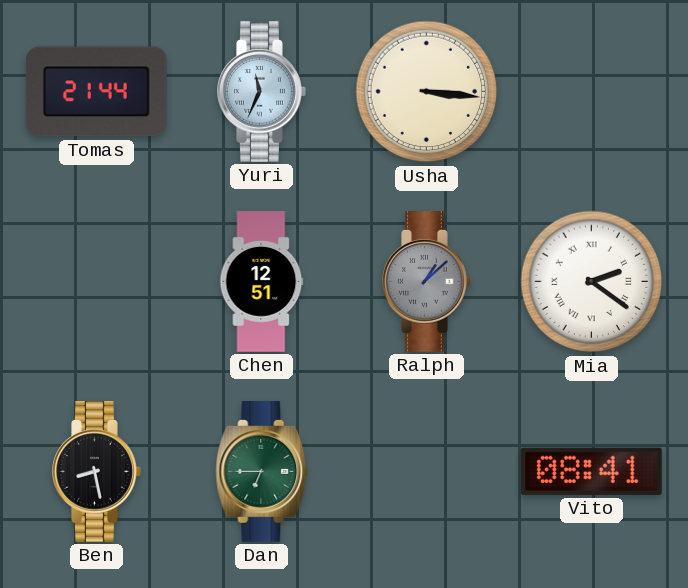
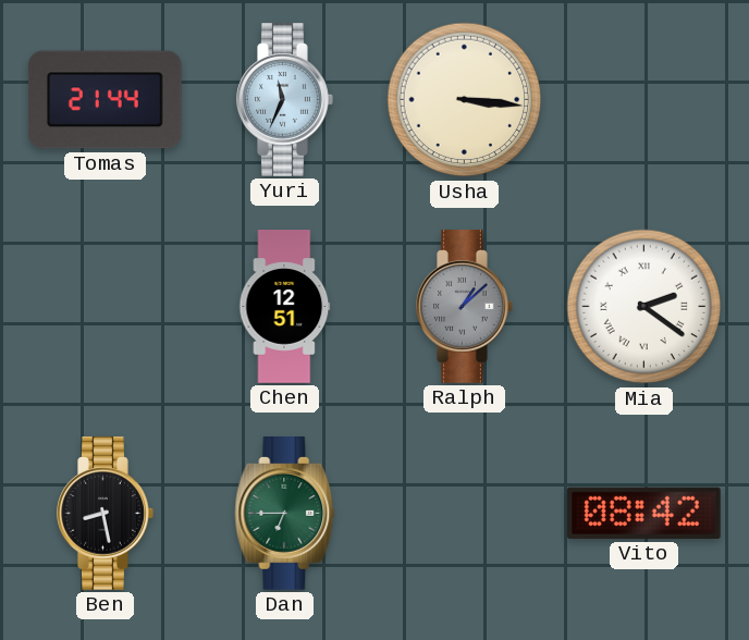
Vito: 08:41 -> 08:42 (643, 513)
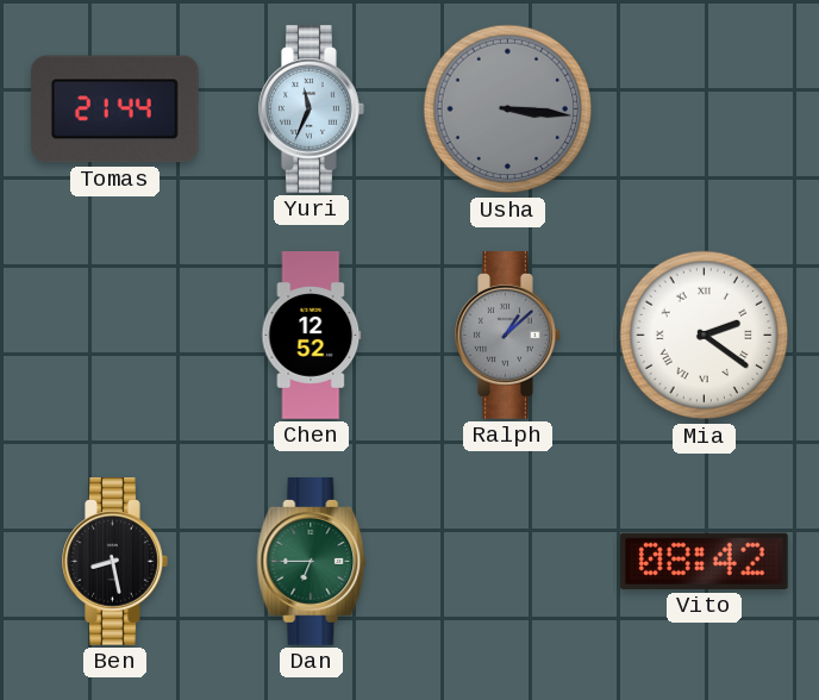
Usha dial: cream -> grey (508, 110)
Chen: 12:51 -> 12:52 (312, 336)
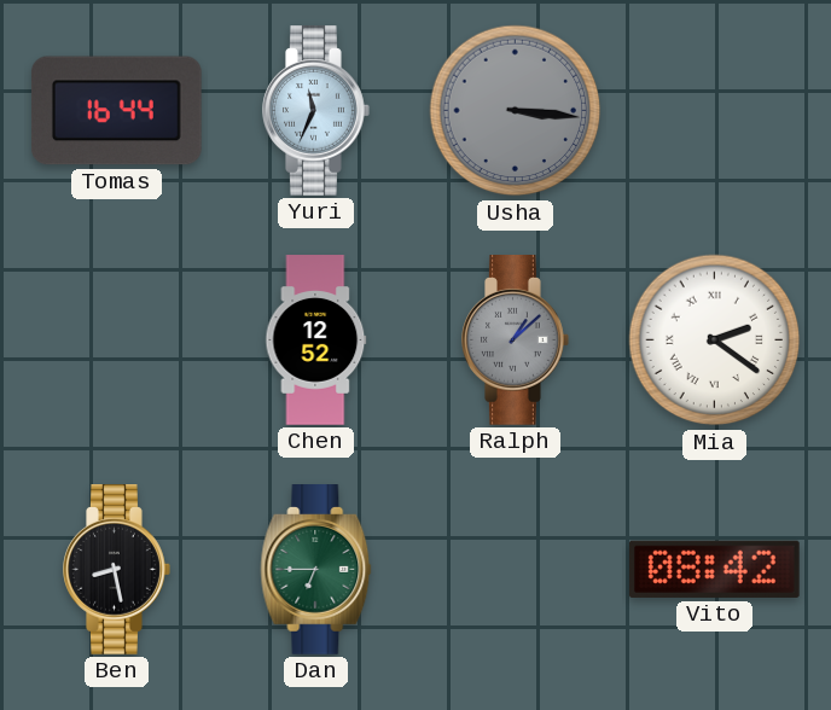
Tomas: 21:44 -> 16:44 (116, 111)
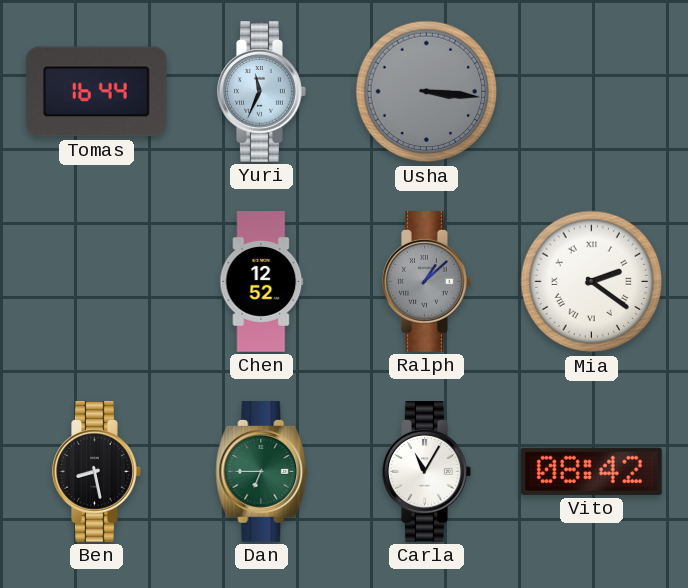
Carla: none -> 11:05 (427, 472)
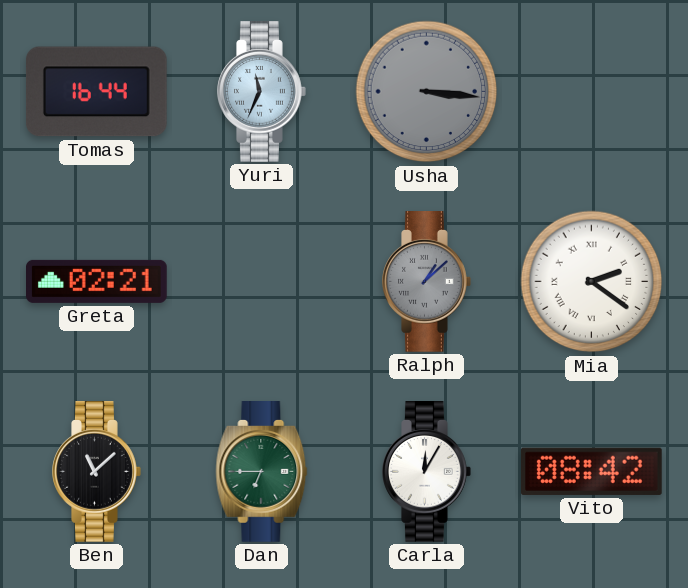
Greta: none -> 02:21 (97, 281)
Chen: 12:52 -> none (262, 282)
Ben: 8:28 -> 11:08 (97, 472)
Carla: 11:05 -> 12:05 (427, 472)
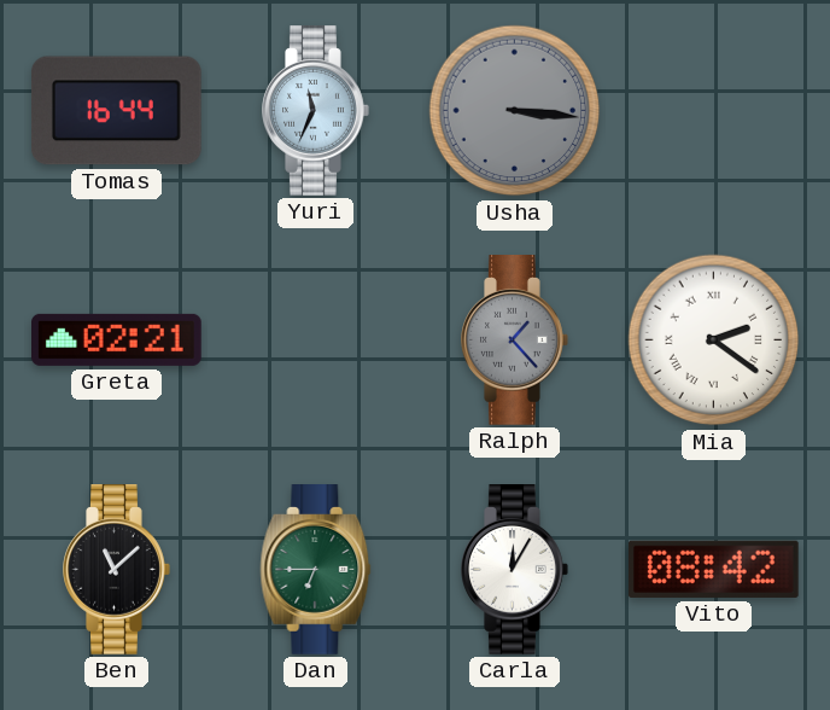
Ralph: 1:08 -> 1:23 (515, 341)
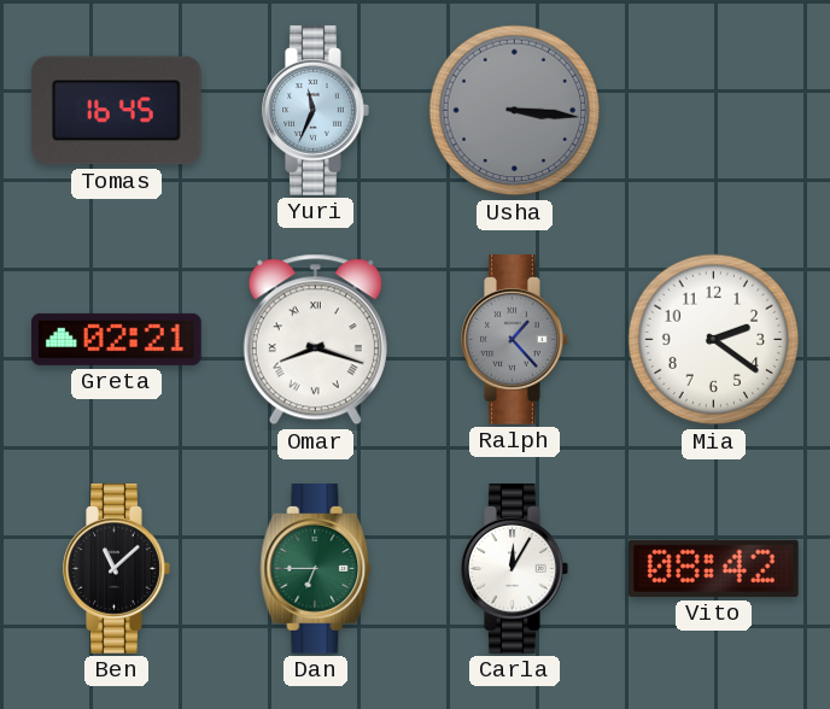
Tomas: 16:44 -> 16:45 (116, 111)
Omar: none -> 8:18 (315, 340)
Mia numerals: Roman -> Arabic (714, 340)
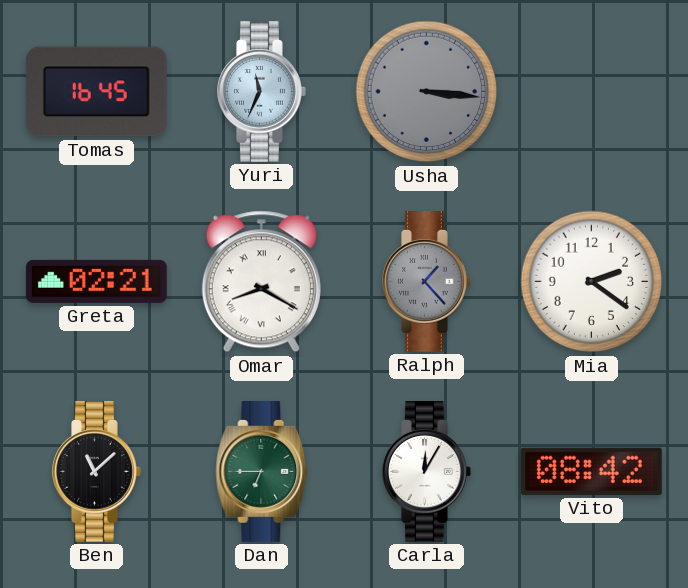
Omar: 8:18 -> 8:20 (261, 282)
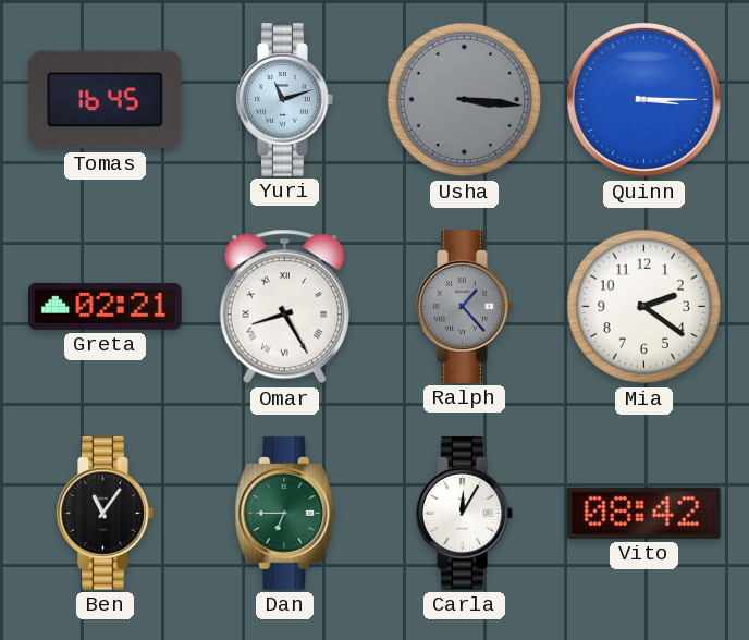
Yuri: 11:34 -> 11:12 (285, 100)
Quinn: none -> 3:15 (644, 100)
Omar: 8:20 -> 8:25 (284, 307)
Ben: 11:08 -> 11:06 (106, 514)
